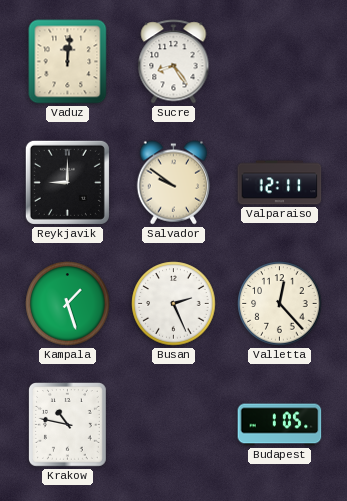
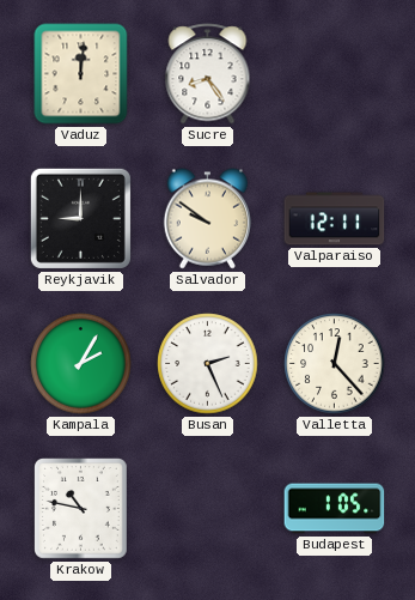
Kampala: 1:27 -> 2:05 (81, 364)
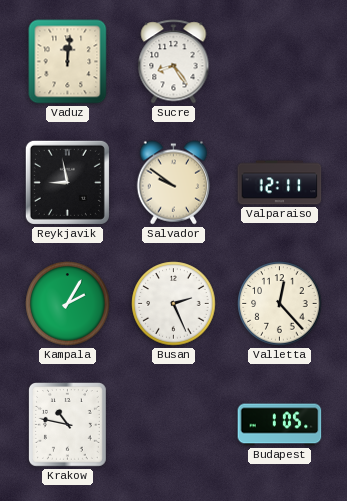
Reykjavik: 9:00 -> 8:58 (67, 182)
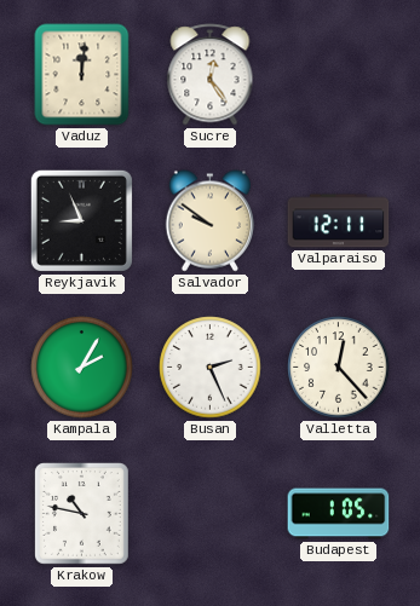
Sucre: 8:24 -> 12:24 (211, 75)
Reykjavik: 8:58 -> 8:56 (81, 220)
